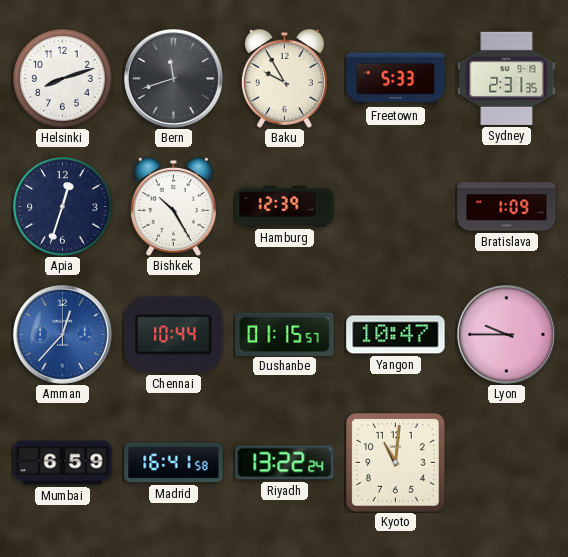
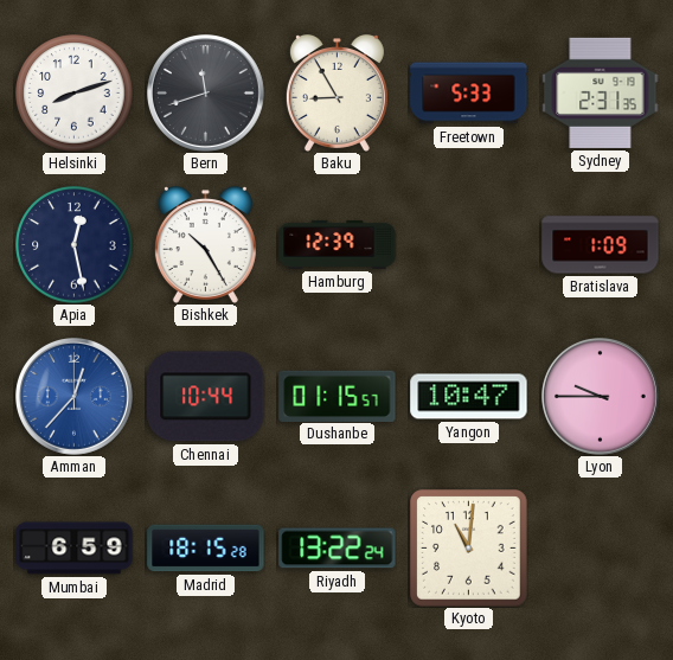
Baku: 9:55 -> 8:55 (336, 94)
Apia: 12:33 -> 12:28 (75, 245)
Madrid: 16:41 -> 18:15 (206, 549)
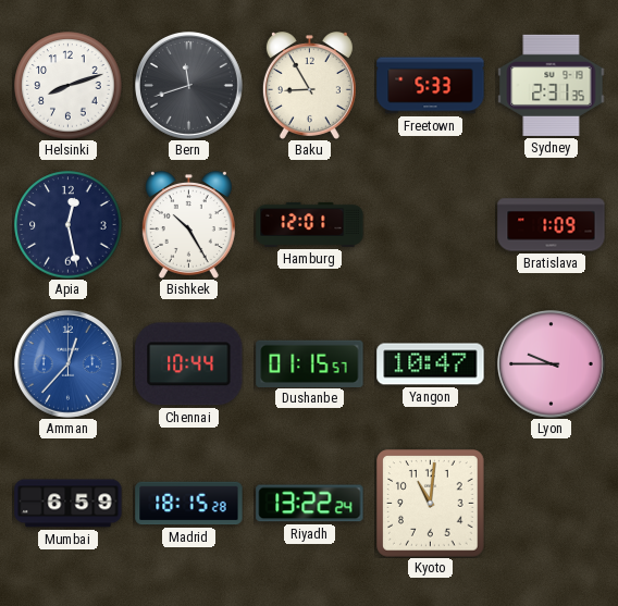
Hamburg: 12:39 -> 12:01 (310, 224)
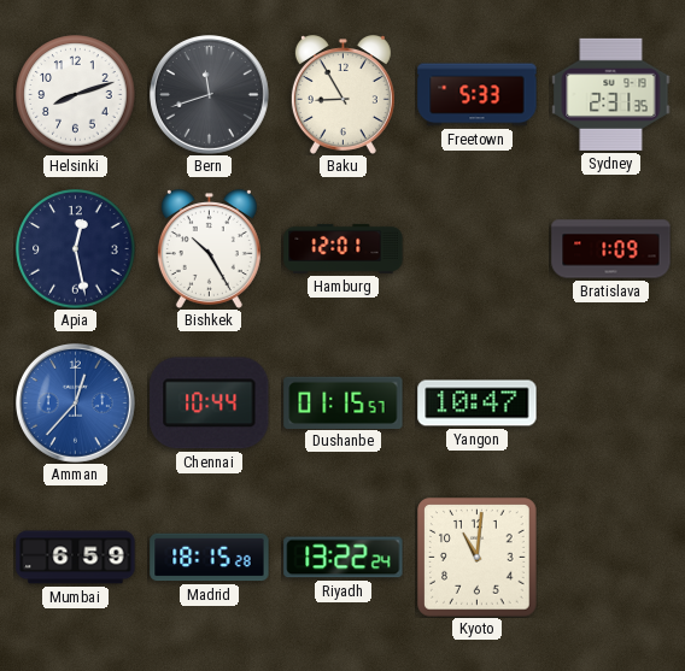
Lyon: 9:45 -> none (552, 364)
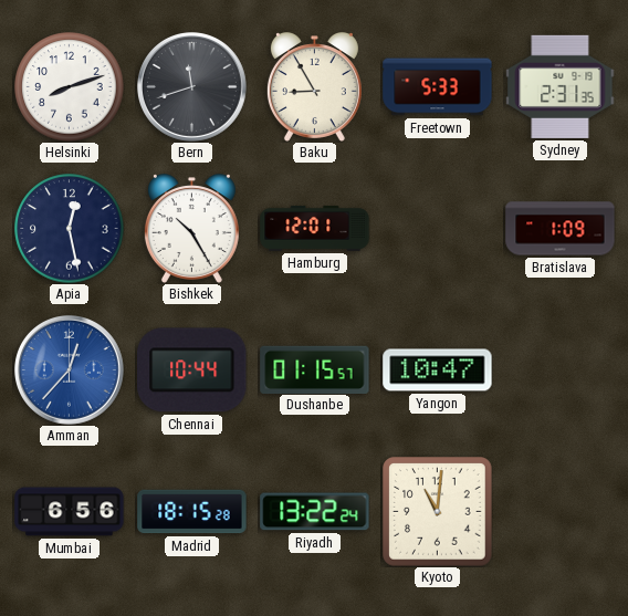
Mumbai: 6:59 -> 6:56 (70, 512)
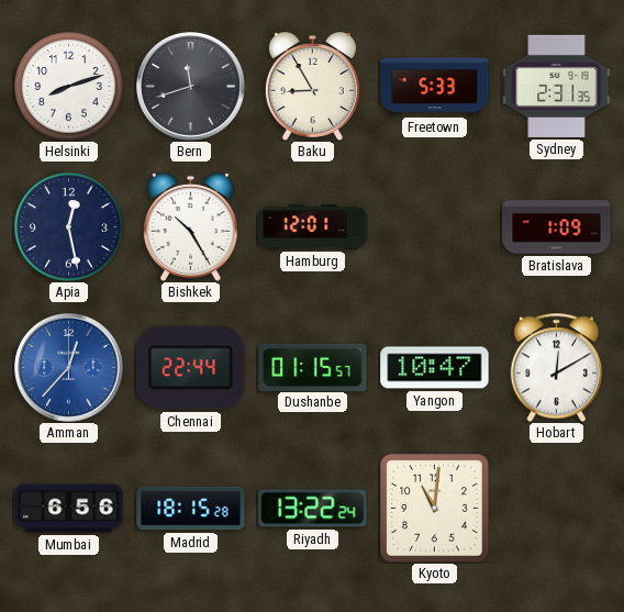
Chennai: 10:44 -> 22:44 (191, 368)
Hobart: none -> 12:10 (556, 367)
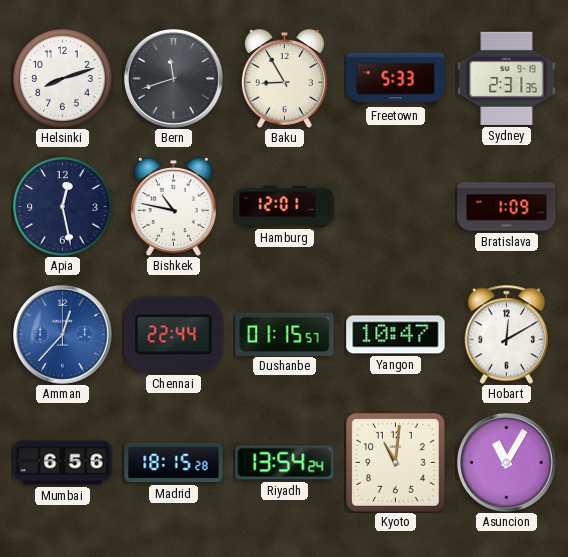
Bishkek: 10:25 -> 10:47 (173, 207)
Riyadh: 13:22 -> 13:54 (285, 463)
Asuncion: none -> 11:05 (507, 463)
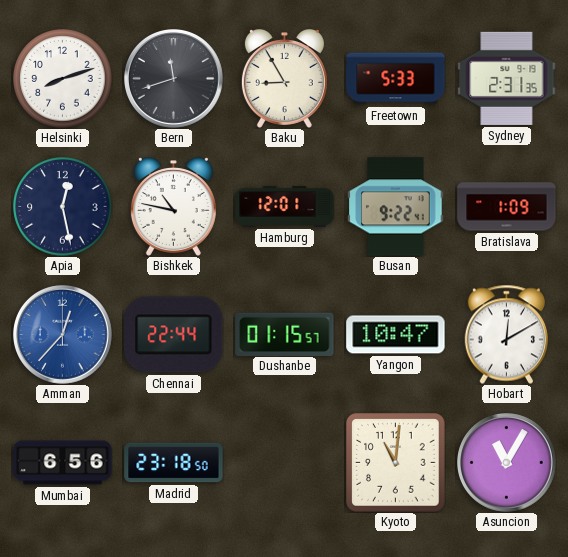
Busan: none -> 9:22 (396, 207)
Madrid: 18:15 -> 23:18 (174, 463)
Riyadh: 13:54 -> none (285, 463)
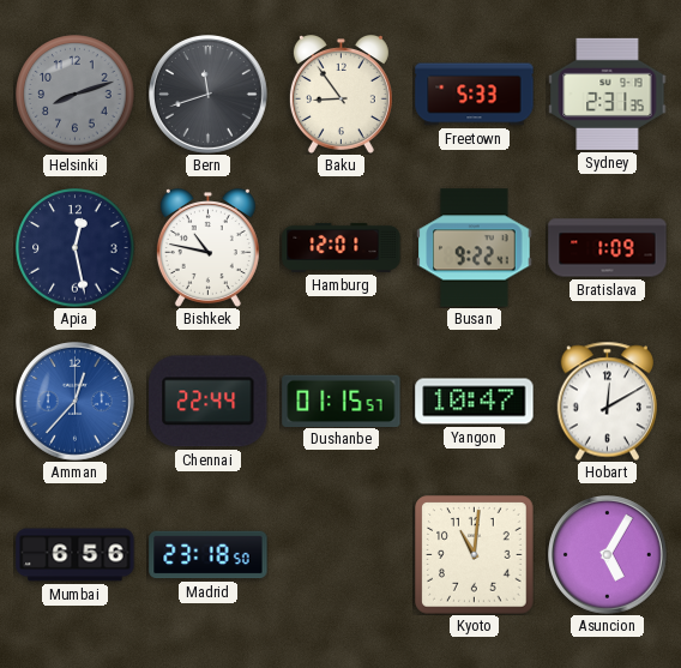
Helsinki dial: white -> grey (76, 95)
Baku: 8:55 -> 8:54 (340, 95)
Asuncion: 11:05 -> 5:05 (608, 555)
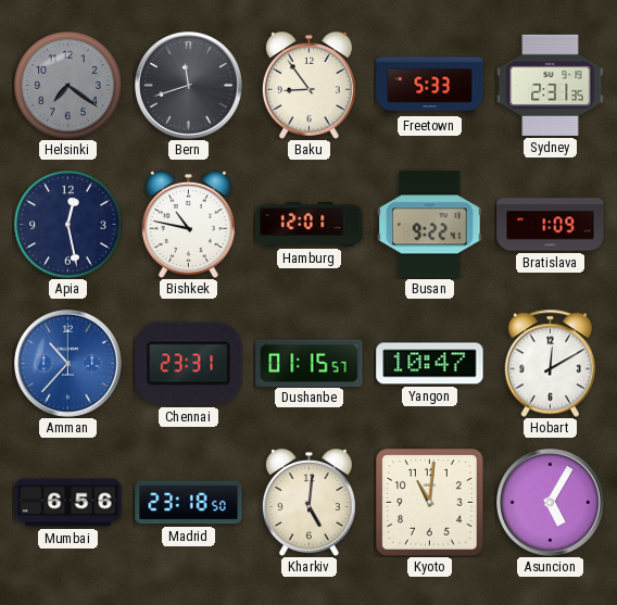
Helsinki: 8:12 -> 7:21 (68, 86)
Amman: 12:37 -> 10:37 (68, 364)
Chennai: 22:44 -> 23:31 (189, 364)
Kharkiv: none -> 5:01 (308, 503)
